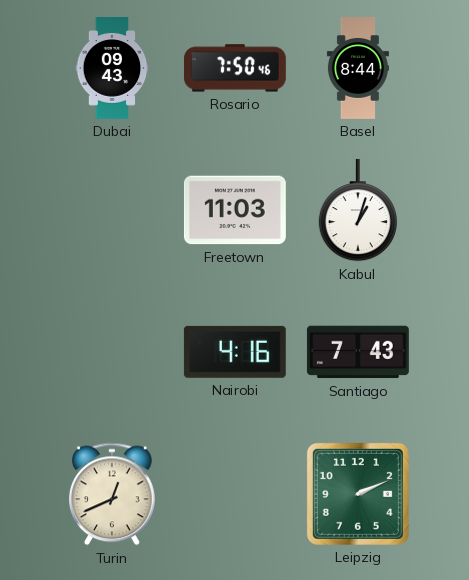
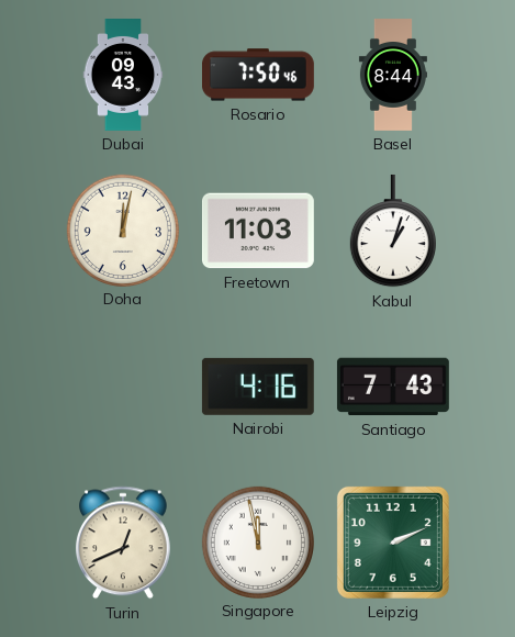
Doha: none -> 12:02 (122, 230)
Singapore: none -> 11:58 (257, 541)
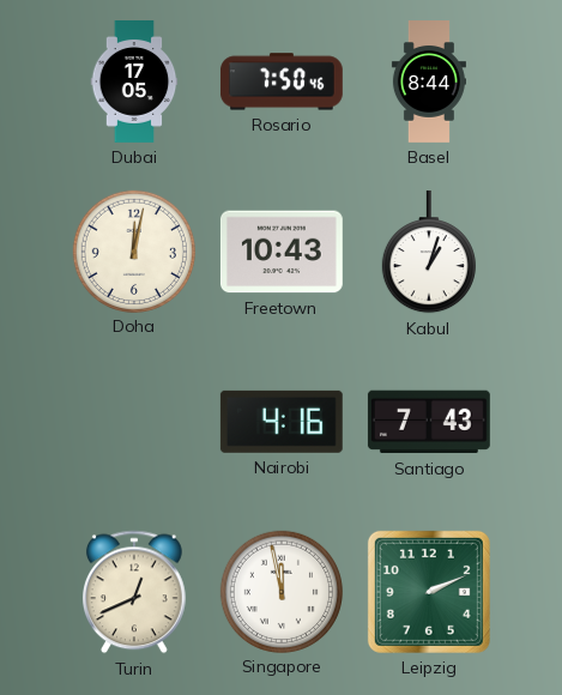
Dubai: 09:43 -> 17:05 (134, 83)
Freetown: 11:03 -> 10:43 (282, 252)
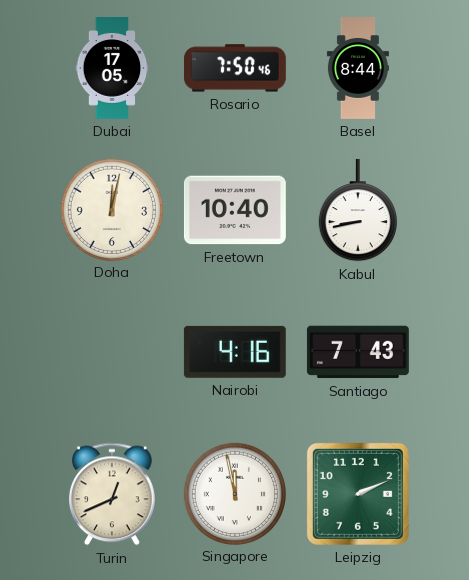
Freetown: 10:43 -> 10:40 (235, 210)
Kabul: 1:03 -> 8:43 (358, 210)
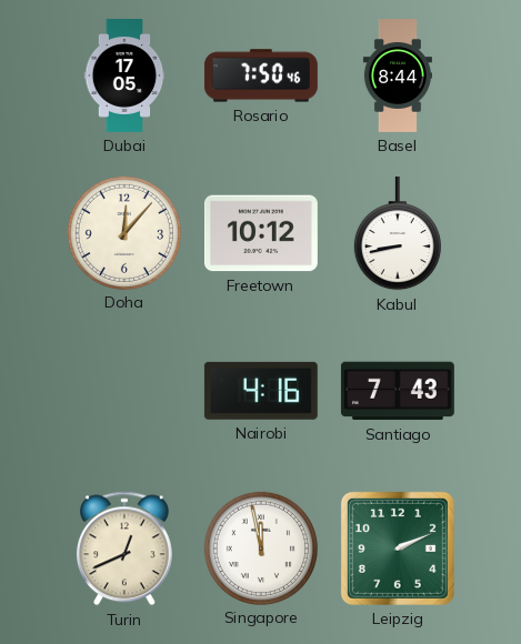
Doha: 12:02 -> 12:07 (123, 232)
Freetown: 10:40 -> 10:12 (261, 233)
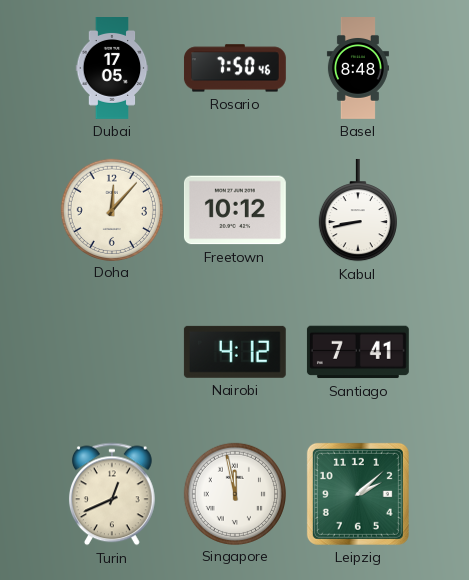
Basel: 8:44 -> 8:48 (358, 69)
Nairobi: 4:16 -> 4:12 (235, 352)
Santiago: 7:43 -> 7:41 (358, 352)
Leipzig: 2:11 -> 2:08 (358, 494)
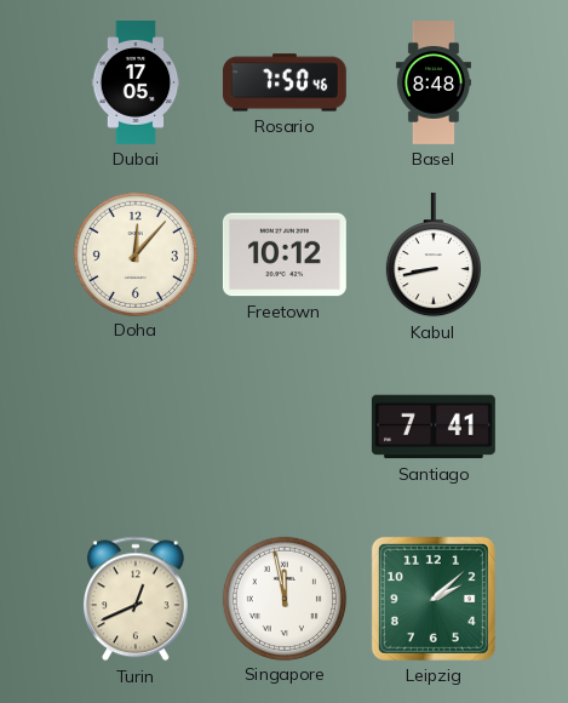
Nairobi: 4:12 -> none (235, 352)
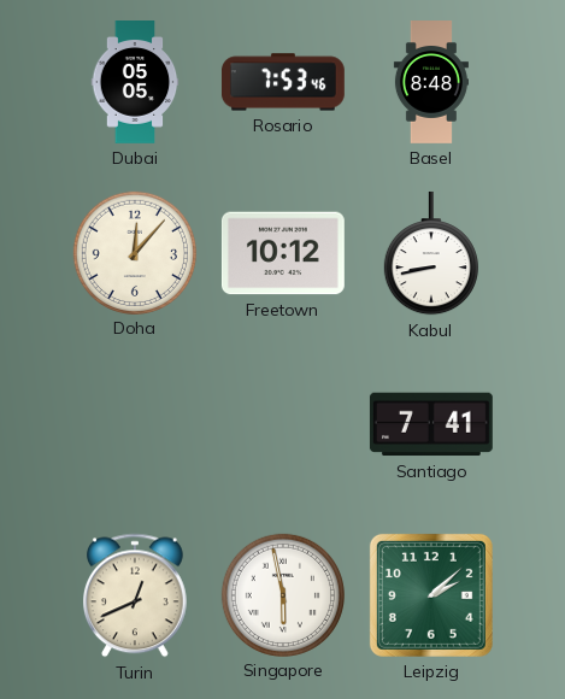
Dubai: 17:05 -> 05:05 (135, 83)
Rosario: 7:50 -> 7:53 (283, 82)
Singapore: 11:58 -> 5:58 (282, 594)
